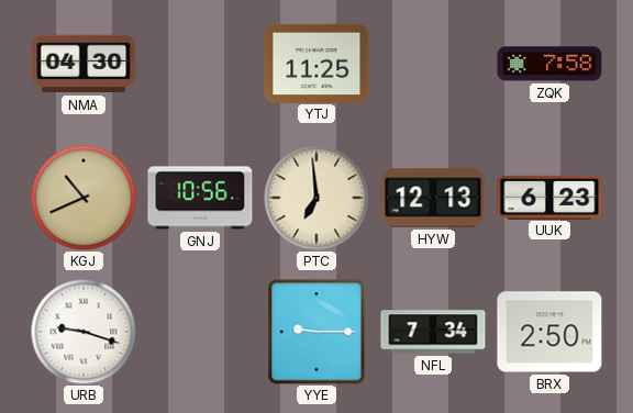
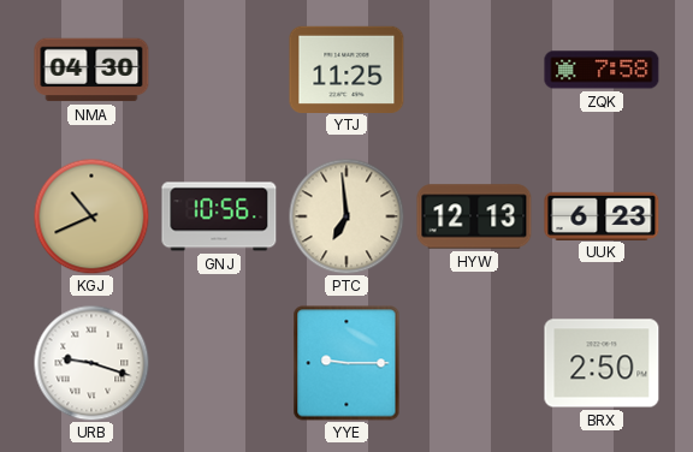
NFL: 7:34 -> none (433, 332)
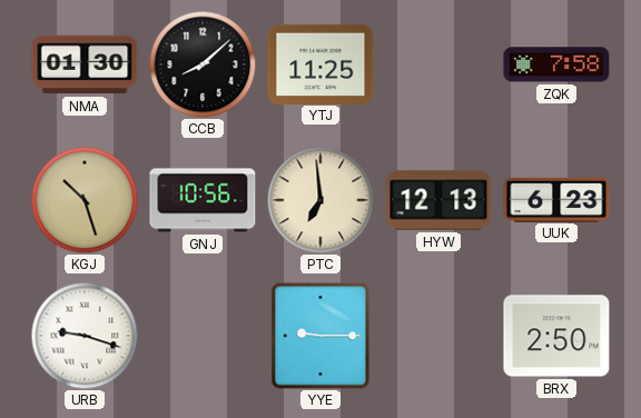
NMA: 04:30 -> 01:30 (85, 64)
CCB: none -> 8:08 (203, 64)
KGJ: 10:41 -> 10:27 (85, 200)
